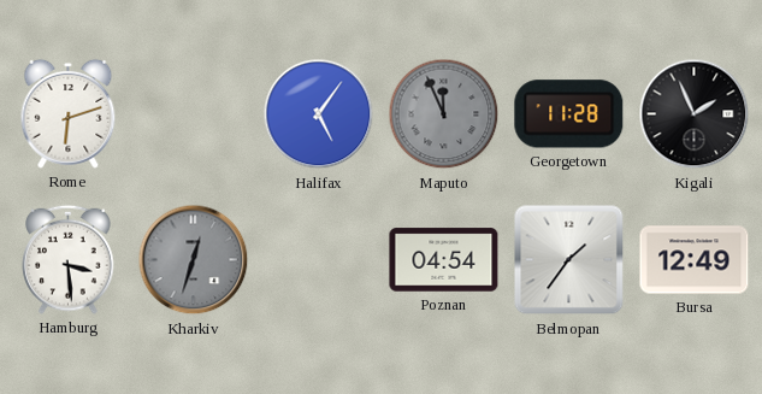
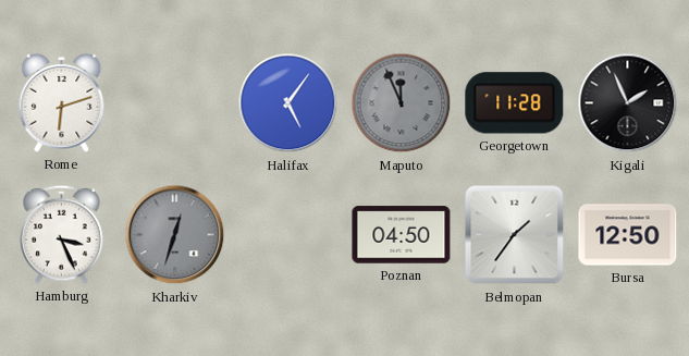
Hamburg: 3:29 -> 3:26 (62, 234)
Poznan: 04:54 -> 04:50 (402, 235)
Bursa: 12:49 -> 12:50 (628, 235)
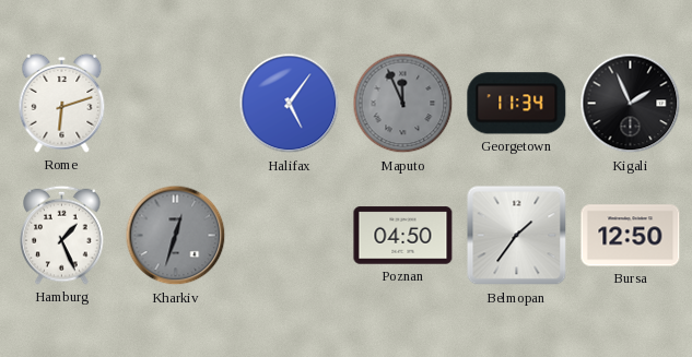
Georgetown: 11:28 -> 11:34 (517, 104)
Hamburg: 3:26 -> 1:26 (62, 235)
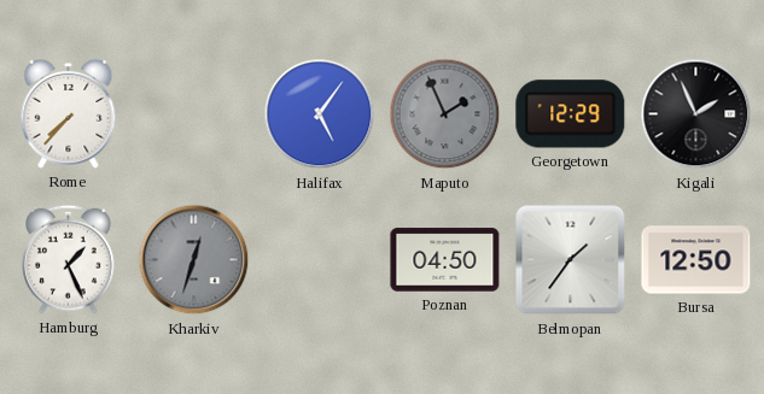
Rome: 6:12 -> 7:37 (69, 113)
Maputo: 11:56 -> 1:56 (445, 114)
Georgetown: 11:34 -> 12:29 (571, 114)
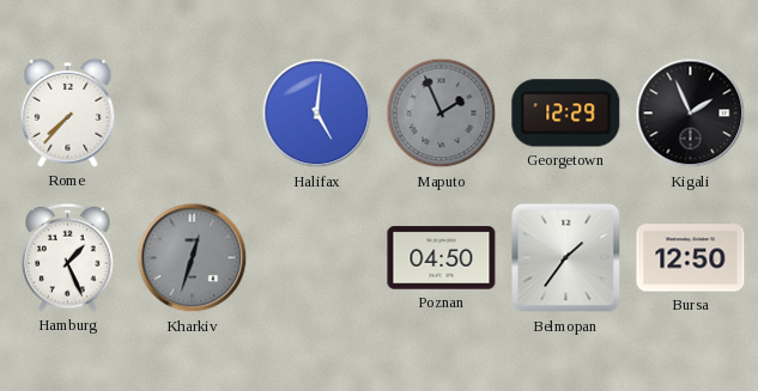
Halifax: 5:06 -> 5:01 (317, 114)
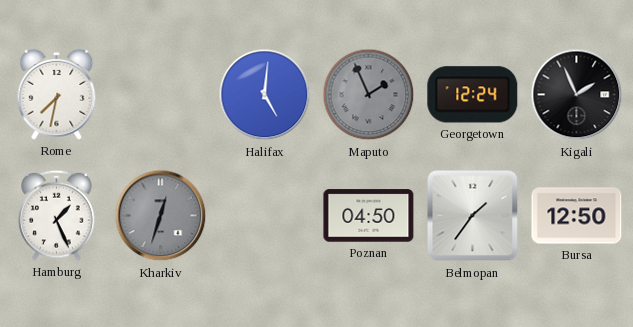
Rome: 7:37 -> 7:32 (57, 94)
Georgetown: 12:29 -> 12:24 (473, 95)
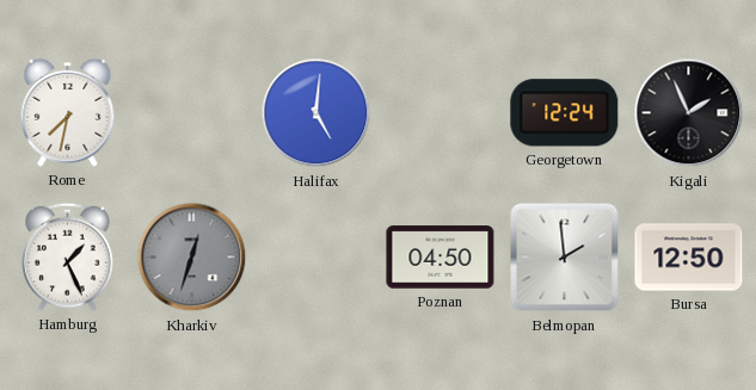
Maputo: 1:56 -> none (369, 95)
Belmopan: 1:36 -> 1:59 (565, 258)
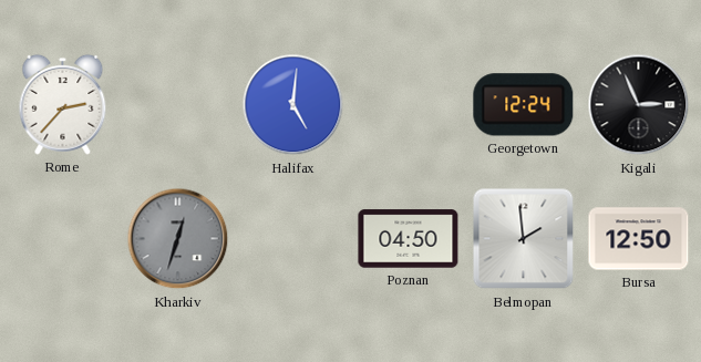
Rome: 7:32 -> 2:37 (63, 104)
Kigali: 1:56 -> 2:56 (639, 105)
Hamburg: 1:26 -> none (68, 256)
